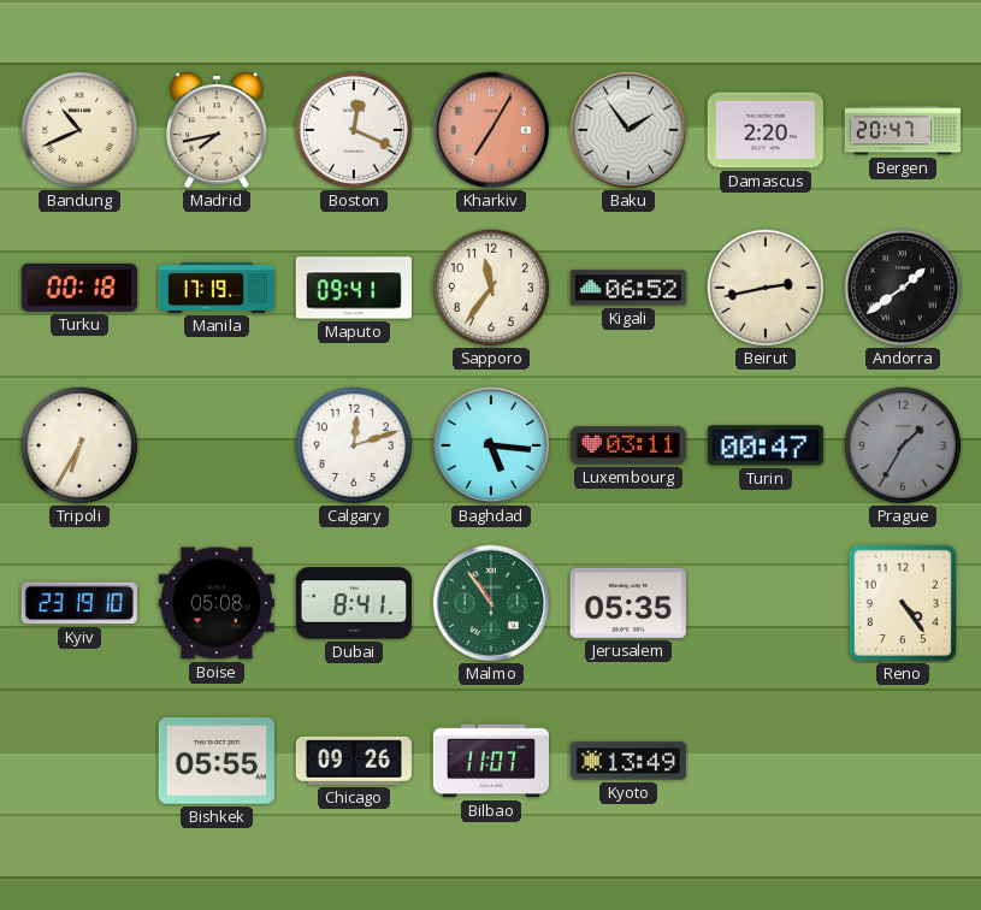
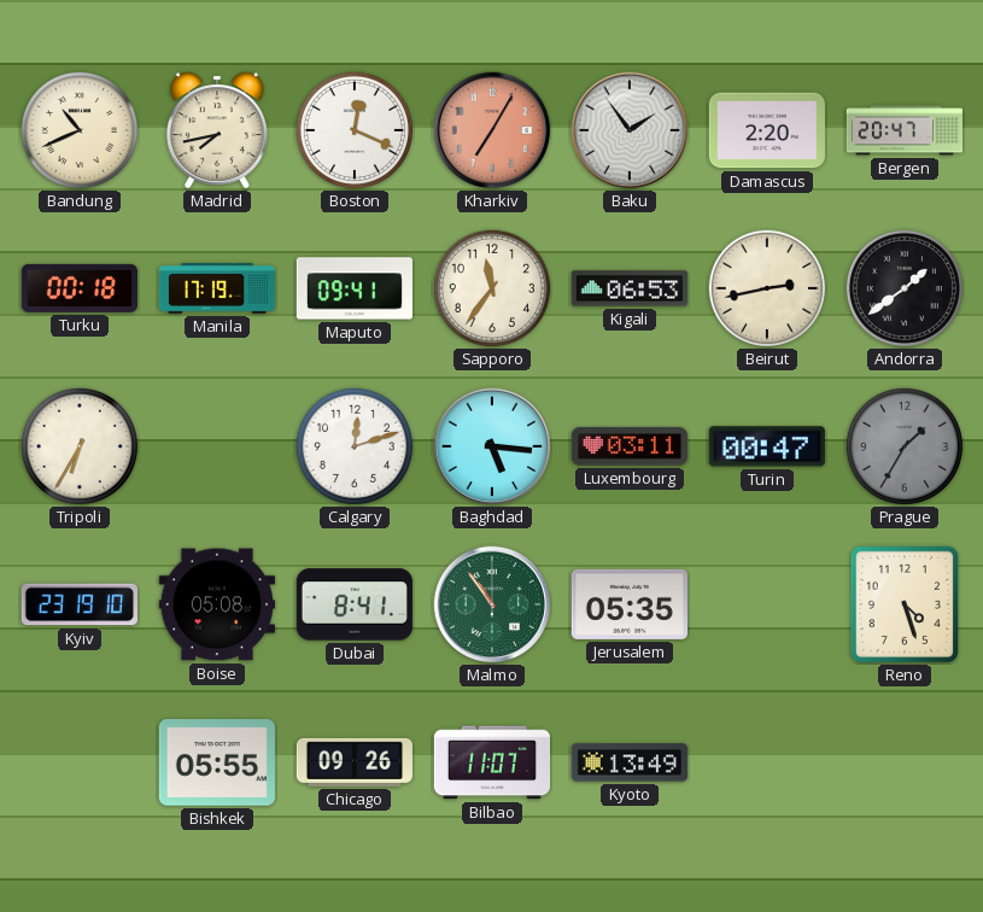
Kigali: 06:52 -> 06:53 (630, 288)
Reno: 4:24 -> 4:27 (903, 604)
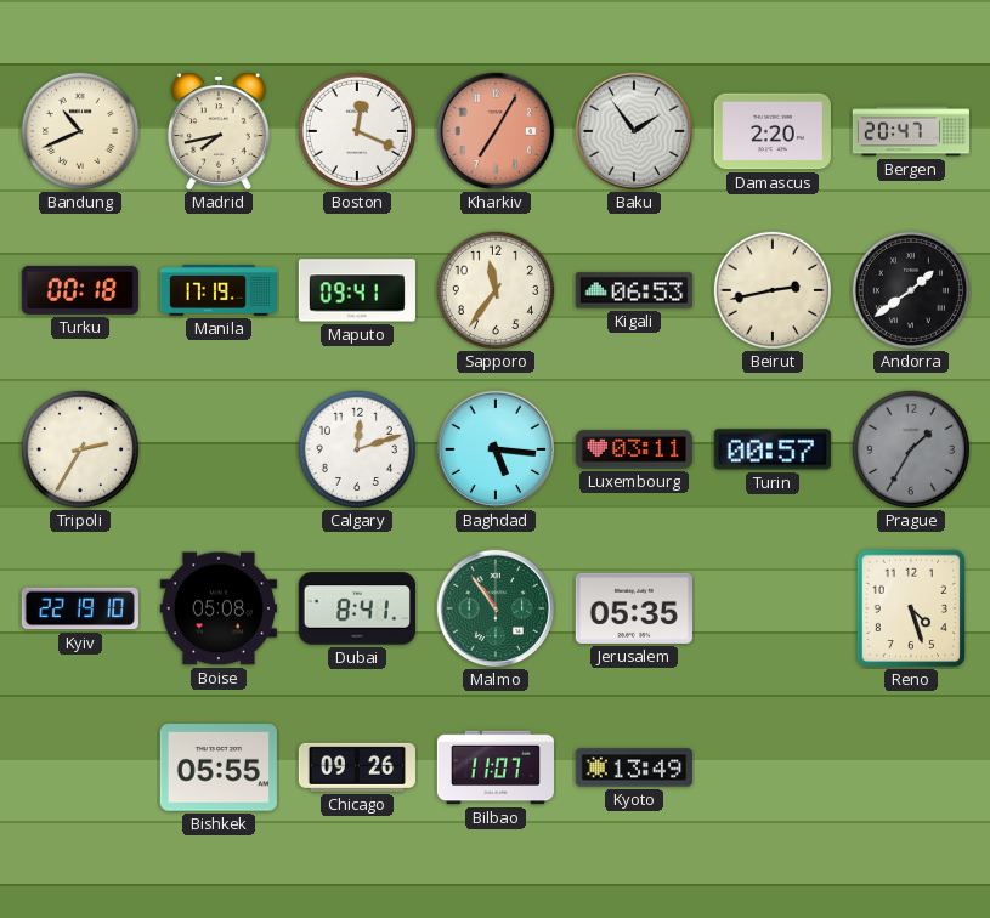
Tripoli: 6:35 -> 2:35 (80, 449)
Turin: 00:47 -> 00:57 (773, 449)
Kyiv: 23:19 -> 22:19 (80, 608)
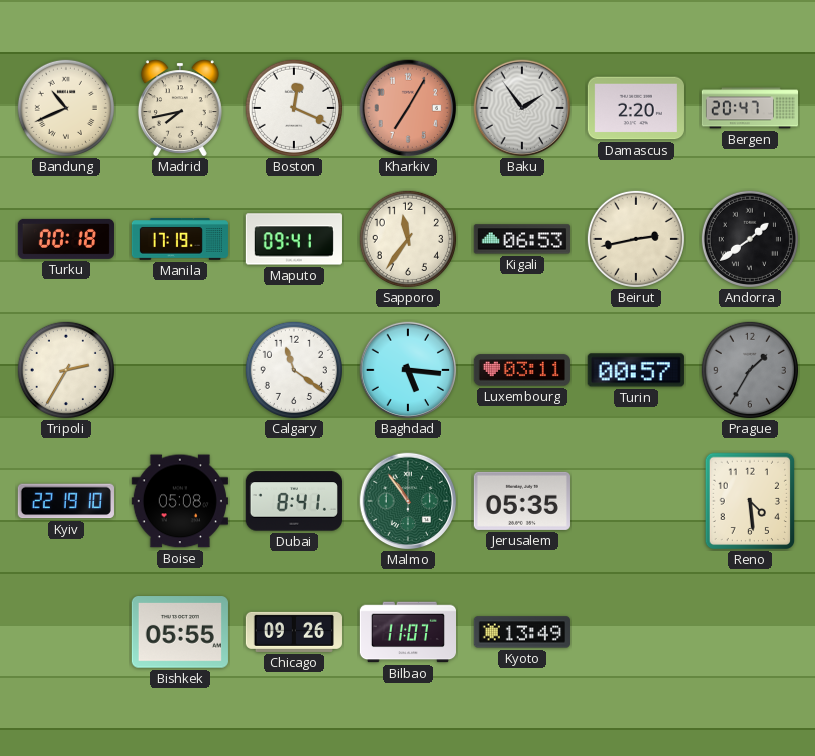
Calgary: 12:12 -> 11:21 (294, 370)
Reno: 4:27 -> 4:29 (749, 501)
